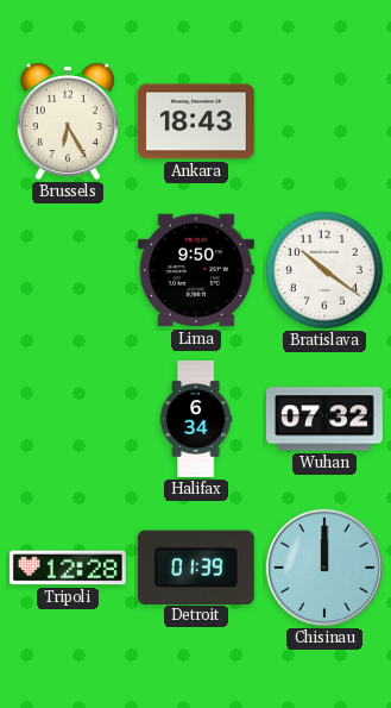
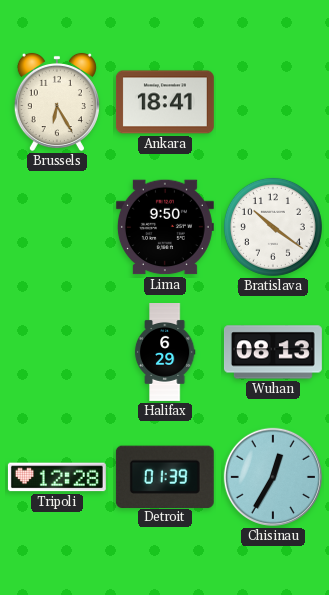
Ankara: 18:43 -> 18:41 (165, 102)
Halifax: 6:34 -> 6:29 (165, 353)
Wuhan: 07:32 -> 08:13 (273, 352)
Chisinau: 12:00 -> 12:35 (273, 477)
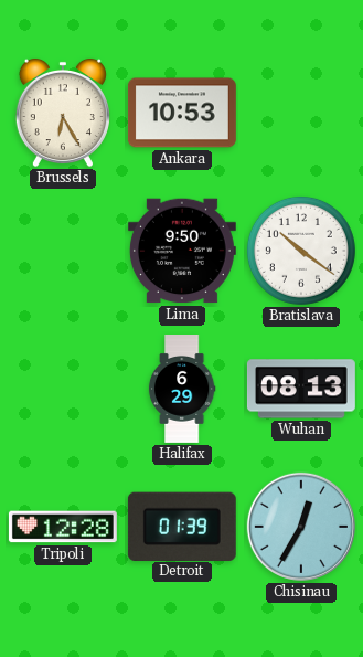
Ankara: 18:41 -> 10:53 (182, 113)
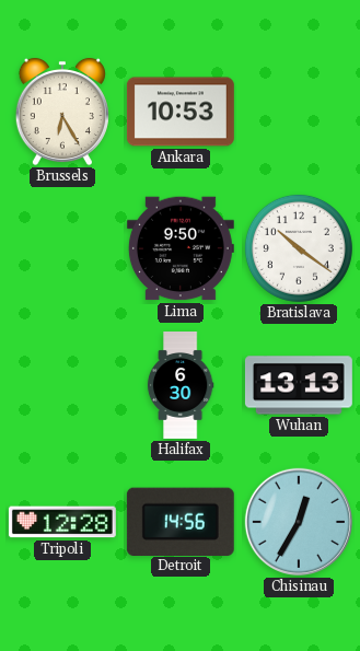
Halifax: 6:29 -> 6:30 (181, 386)
Wuhan: 08:13 -> 13:13 (299, 385)
Detroit: 01:39 -> 14:56 (181, 521)
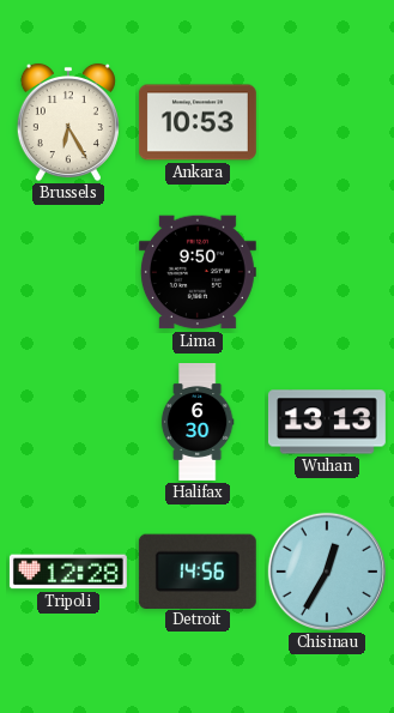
Bratislava: 10:21 -> none (299, 248)
